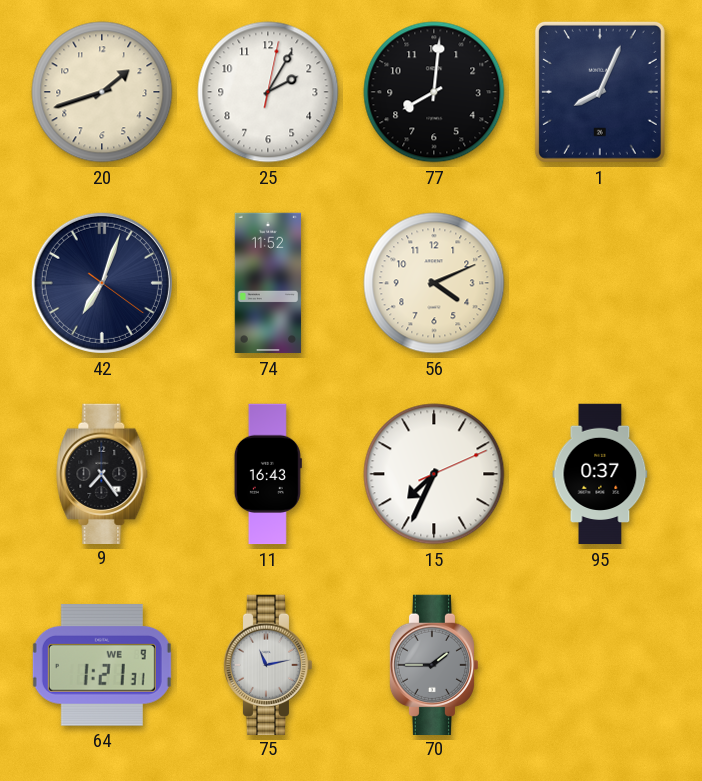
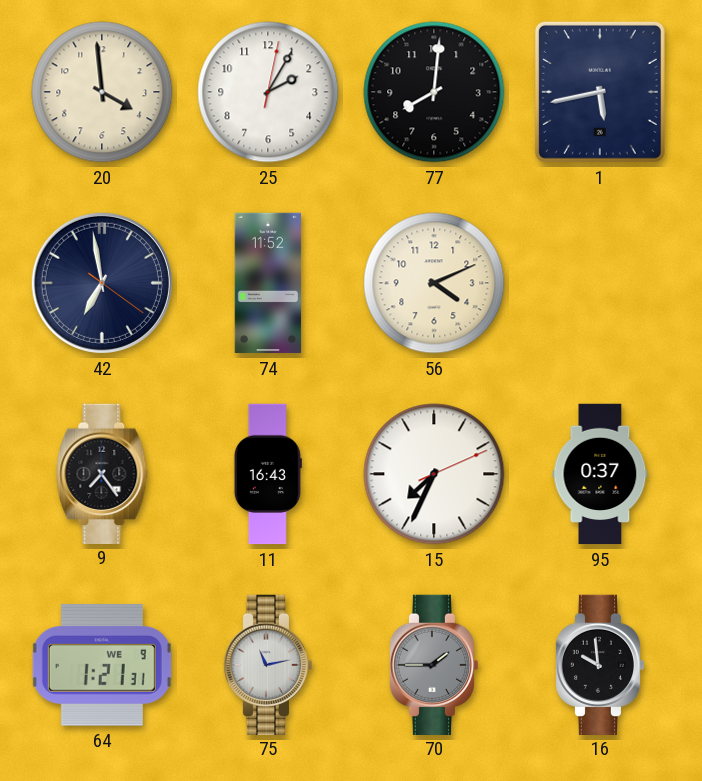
20: 1:42 -> 3:59 (102, 92)
1: 8:04 -> 5:43 (600, 92)
42: 7:03 -> 6:58 (102, 283)
16: none -> 9:59 (600, 664)
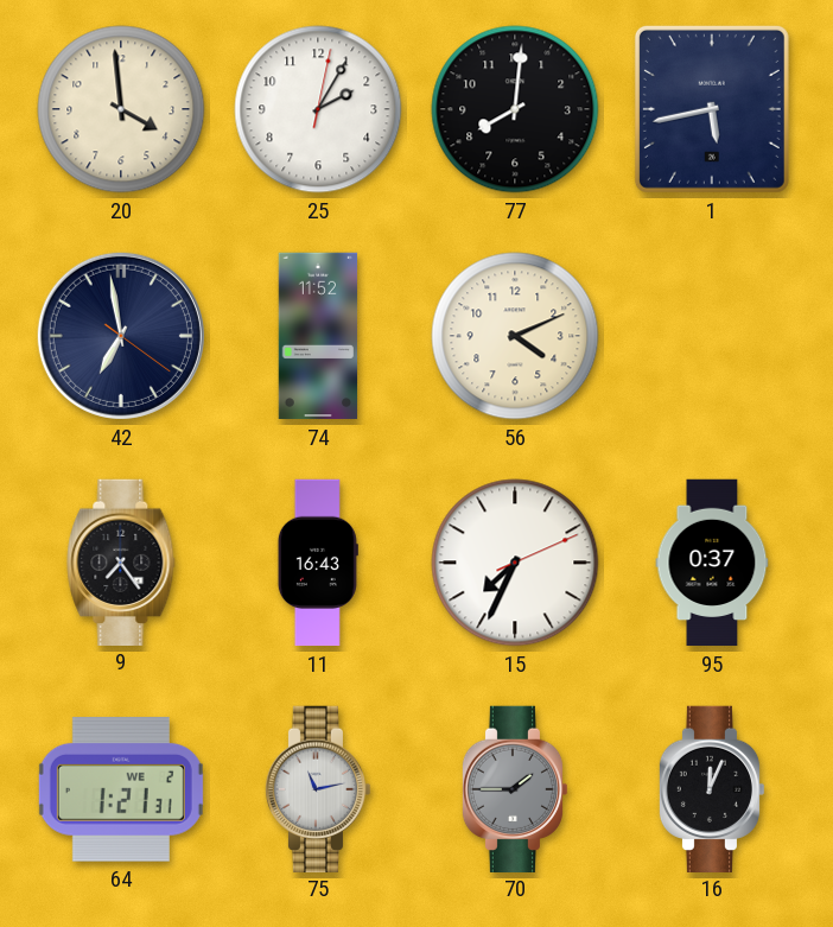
64 date: WE 9 -> WE 2 (121, 789)
16: 9:59 -> 12:04 (712, 788)
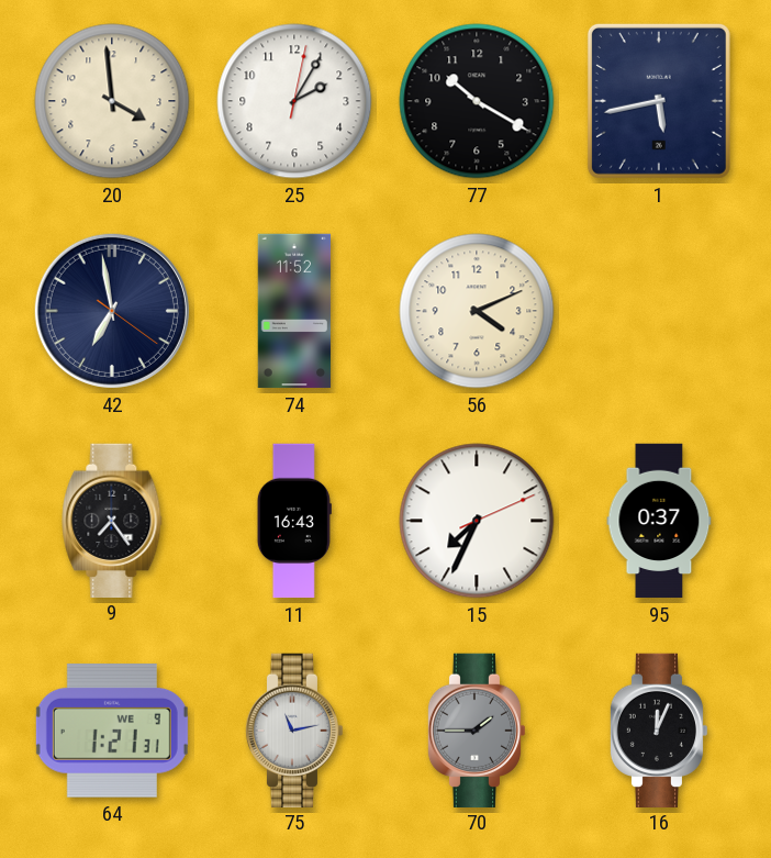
77: 8:01 -> 10:20 (477, 101)
64 date: WE 2 -> WE 9 (112, 731)
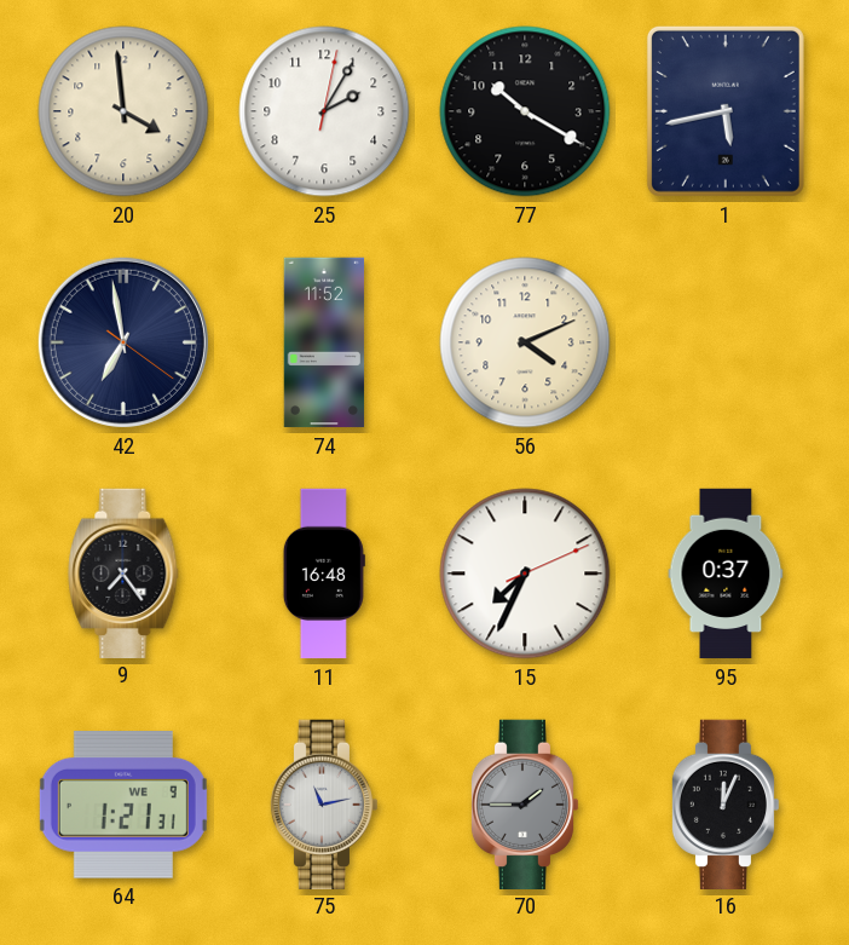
11: 16:43 -> 16:48 (324, 574)
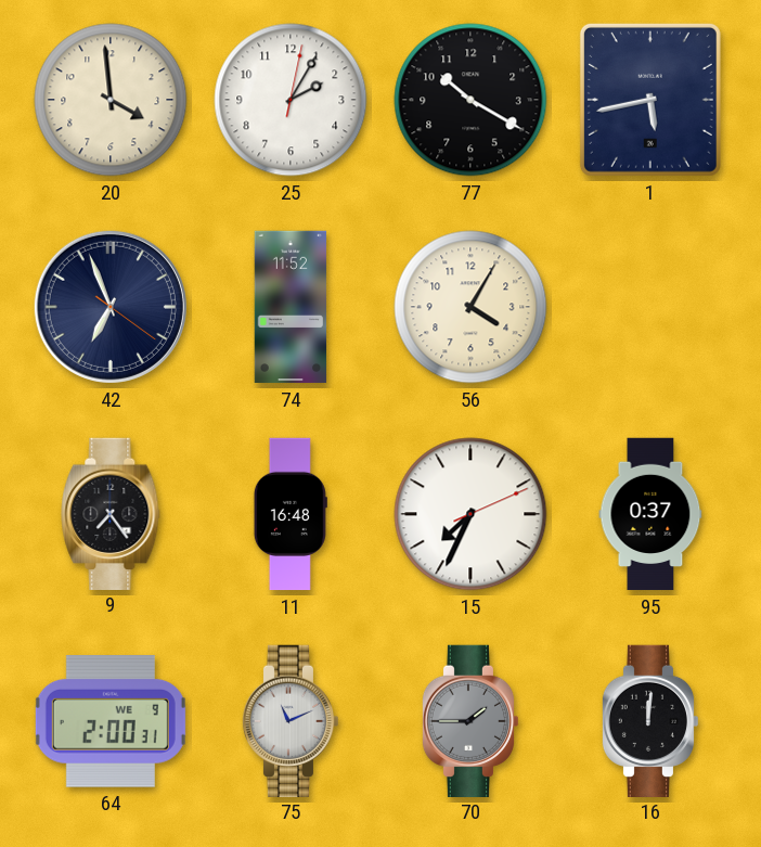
42: 6:58 -> 6:56 (111, 307)
56: 4:11 -> 4:05 (470, 307)
64: 1:21 -> 2:00 (111, 721)
75: 11:13 -> 11:11 (291, 720)
16: 12:04 -> 12:01 (650, 720)
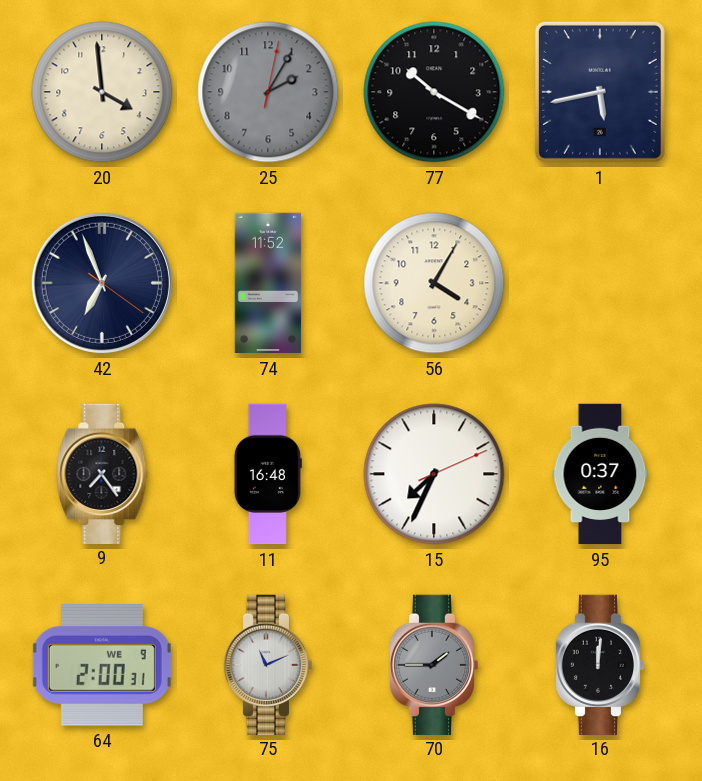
25 dial: white -> grey (268, 92)
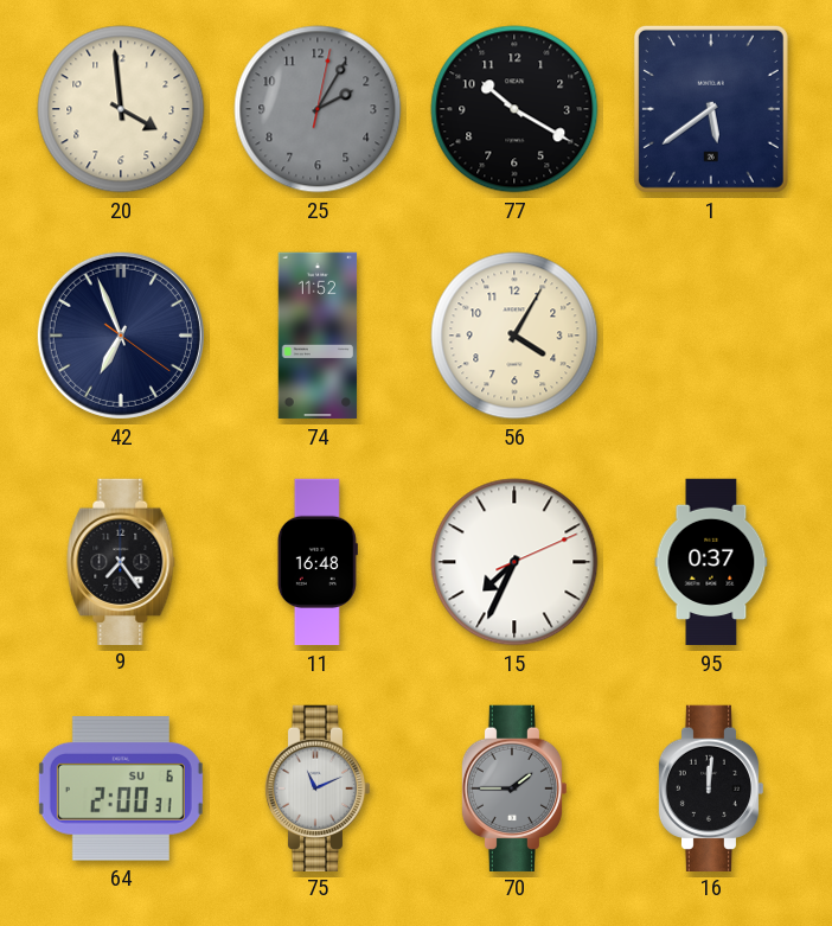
1: 5:43 -> 5:39 (711, 109)
64 date: WE 9 -> SU 6 (121, 788)
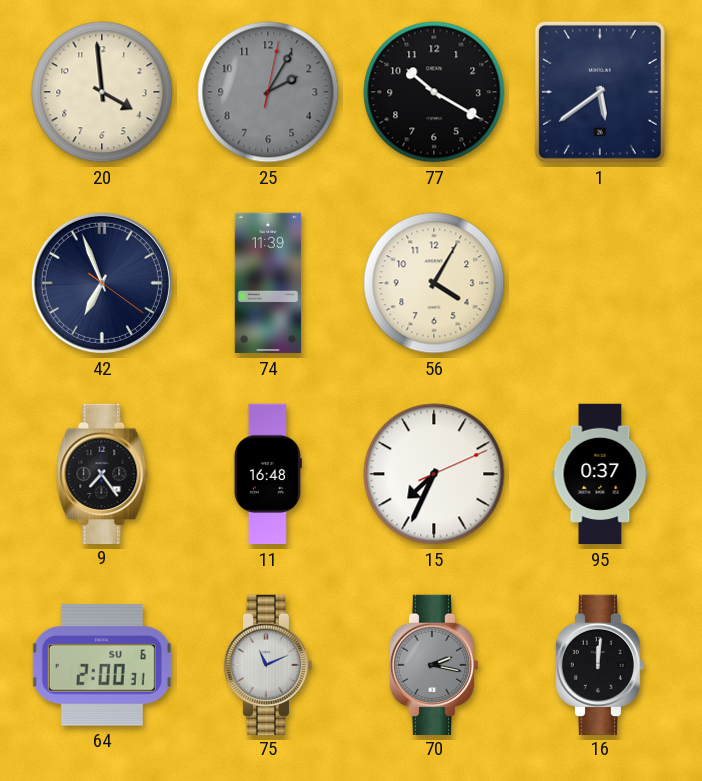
74: 11:52 -> 11:39 (268, 283)
70: 1:45 -> 2:17 (434, 664)
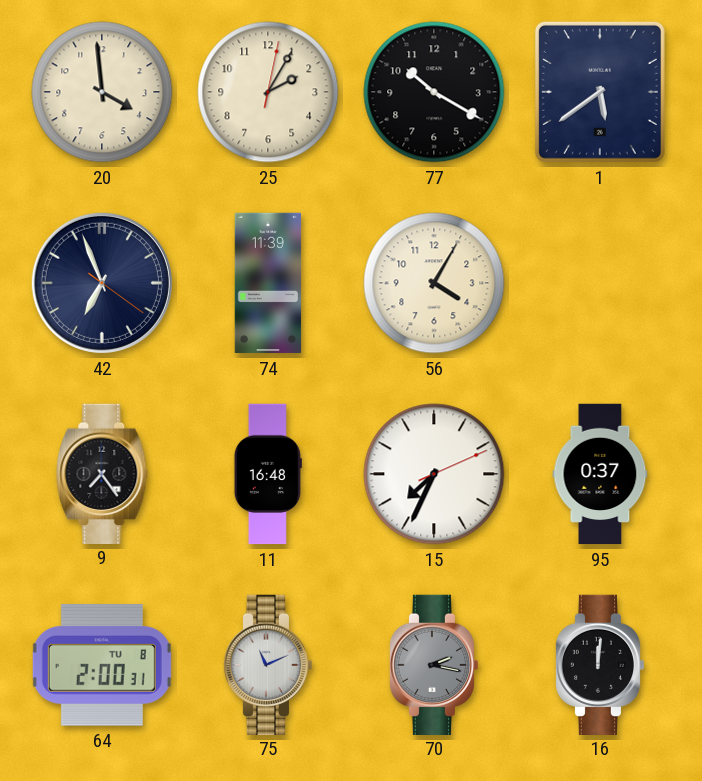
25 dial: grey -> cream (268, 92)
64 date: SU 6 -> TU 8 (102, 665)
